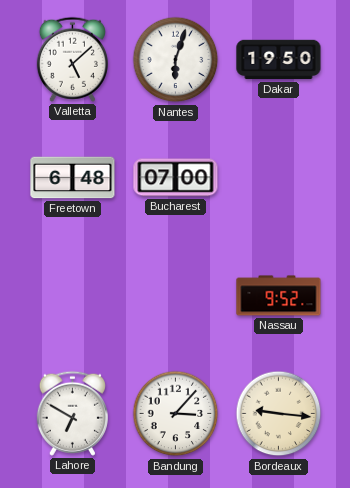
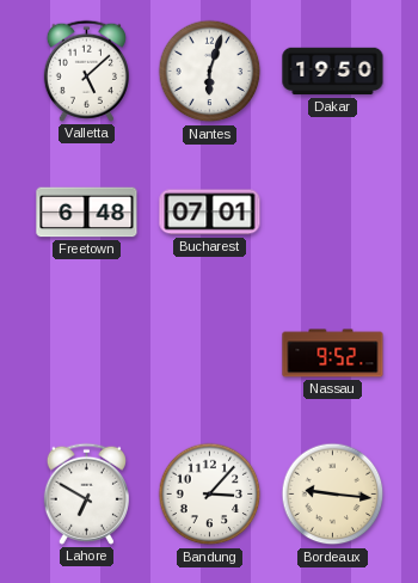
Bucharest: 07:00 -> 07:01 (210, 213)
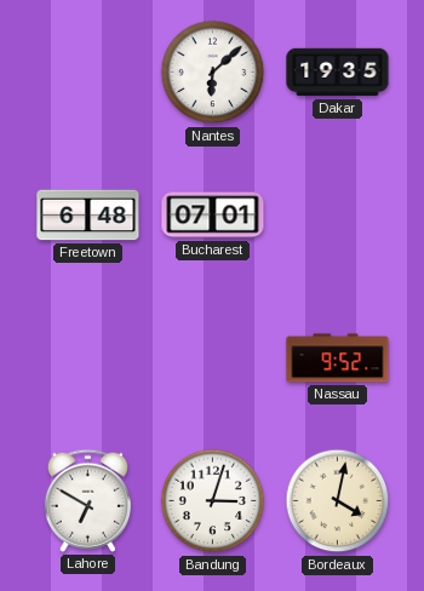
Valletta: 5:08 -> none (86, 70)
Nantes: 6:03 -> 6:08 (213, 73)
Dakar: 19:50 -> 19:35 (338, 73)
Bandung: 3:07 -> 3:03 (213, 501)
Bordeaux: 9:16 -> 4:02 (338, 501)
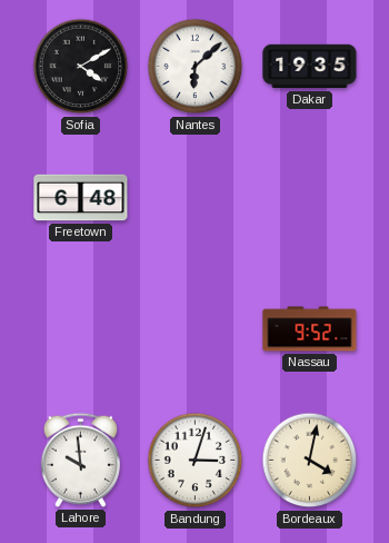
Sofia: none -> 4:10 (81, 67)
Bucharest: 07:01 -> none (213, 216)
Lahore: 6:50 -> 9:59 (80, 460)
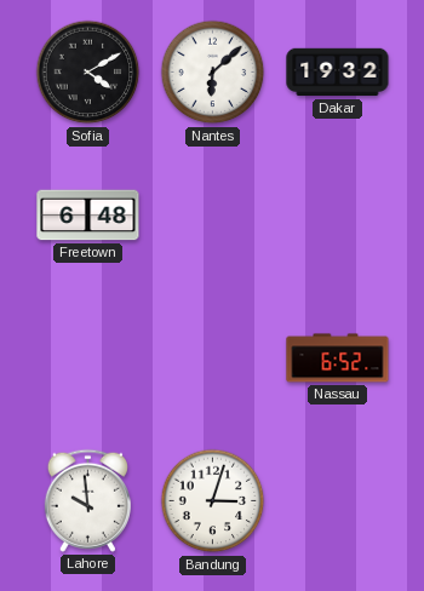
Dakar: 19:35 -> 19:32 (338, 73)
Nassau: 9:52 -> 6:52 (338, 358)
Bordeaux: 4:02 -> none (310, 461)
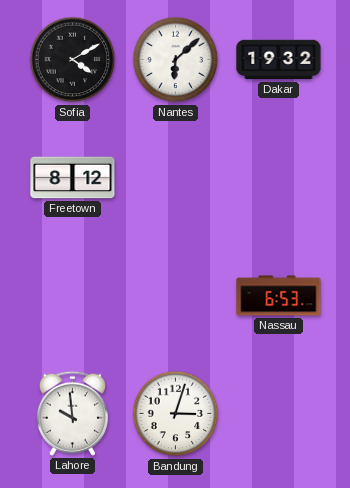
Freetown: 6:48 -> 8:12 (73, 178)
Nassau: 6:52 -> 6:53 (279, 296)
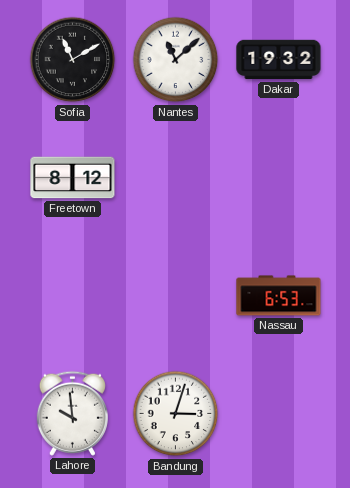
Sofia: 4:10 -> 11:10 (73, 60)
Nantes: 6:08 -> 11:08 (176, 60)
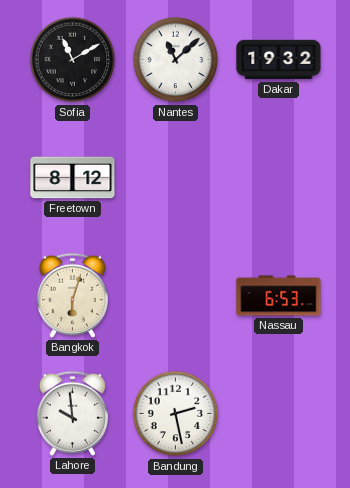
Bangkok: none -> 6:03 (72, 295)
Bandung: 3:03 -> 2:28 (176, 414)
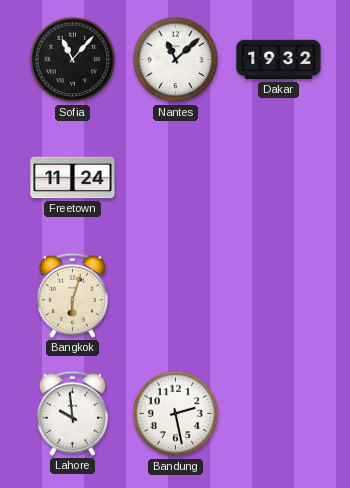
Sofia: 11:10 -> 11:07 (73, 60)
Freetown: 8:12 -> 11:24 (73, 178)
Nassau: 6:53 -> none (279, 296)
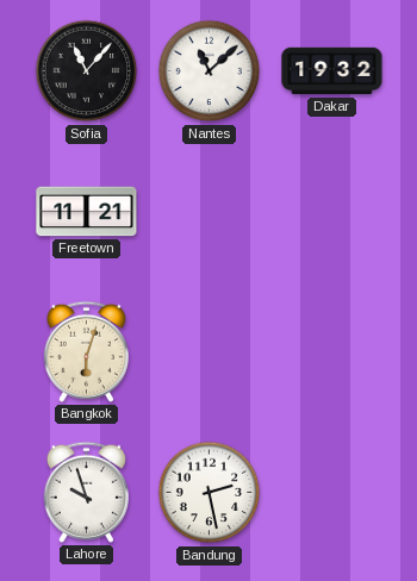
Freetown: 11:24 -> 11:21 (87, 212)
Lahore: 9:59 -> 9:57 (86, 492)
